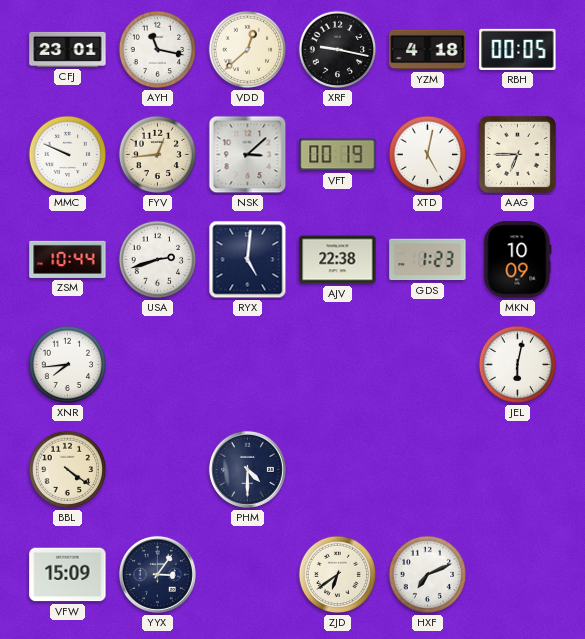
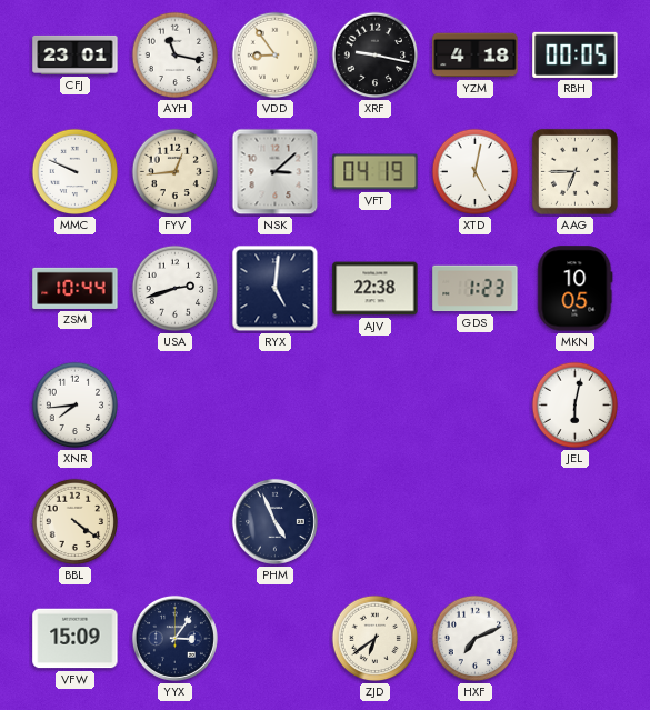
VDD: 12:38 -> 8:54 (276, 56)
VFT: 00:19 -> 04:19 (376, 172)
MKN: 10:09 -> 10:05 (576, 289)
PHM: 4:30 -> 4:56 (274, 521)
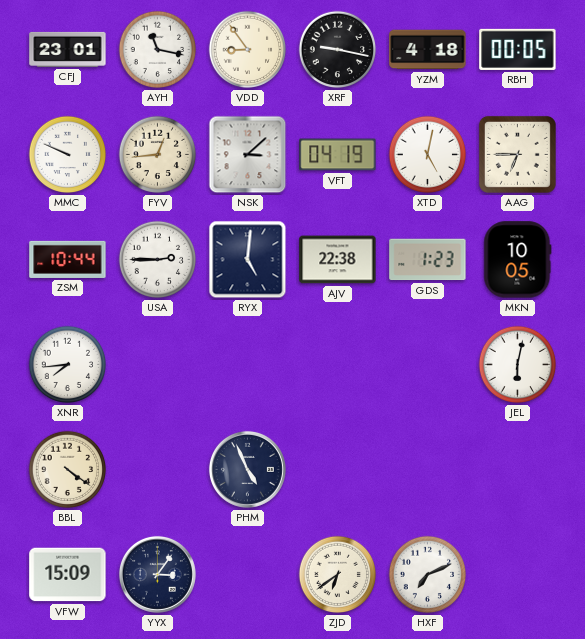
USA: 2:42 -> 2:45 (158, 260)
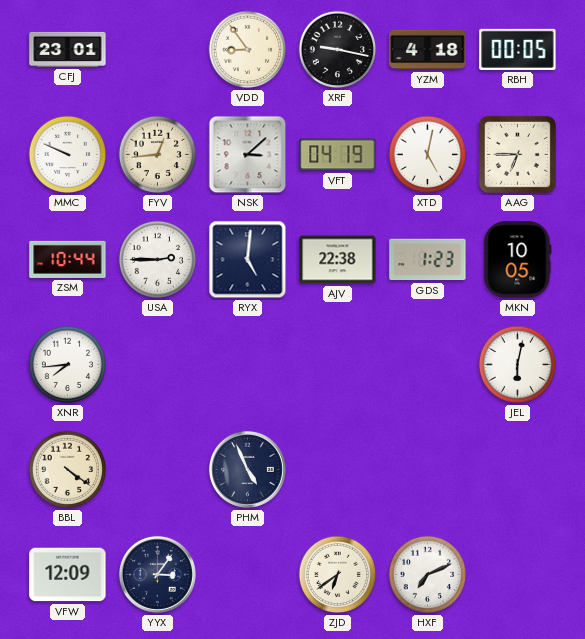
AYH: 11:17 -> none (158, 50)
VFW: 15:09 -> 12:09 (68, 575)
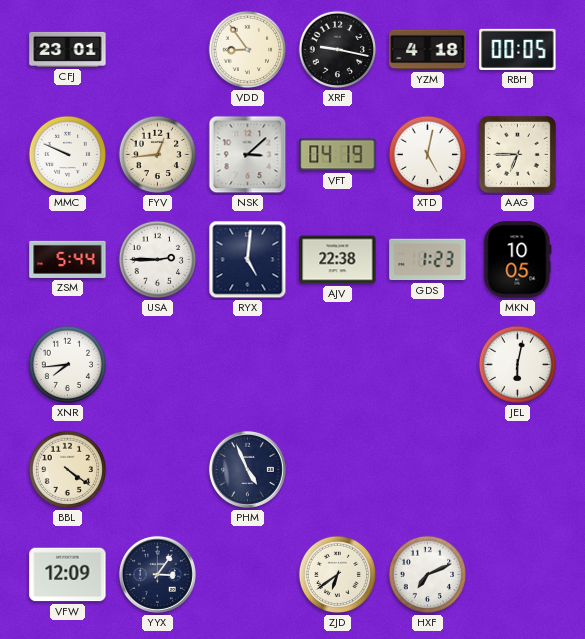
ZSM: 10:44 -> 5:44 (68, 259)
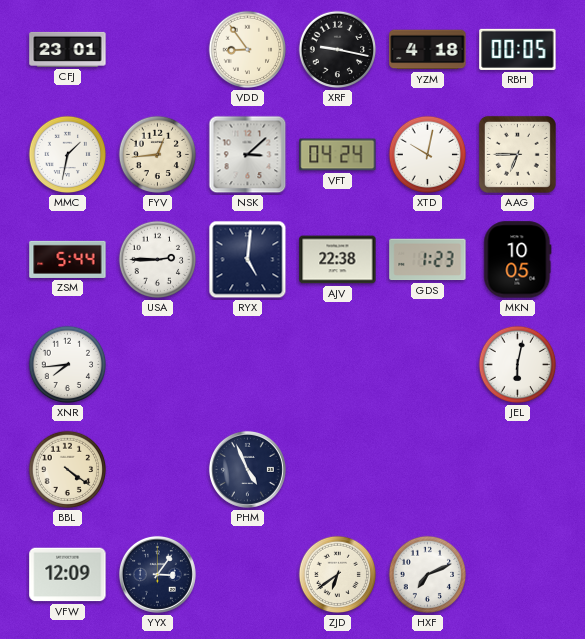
MMC: 9:49 -> 1:32 (68, 155)
VFT: 04:19 -> 04:24 (338, 155)
XTD: 5:02 -> 10:02 (428, 155)
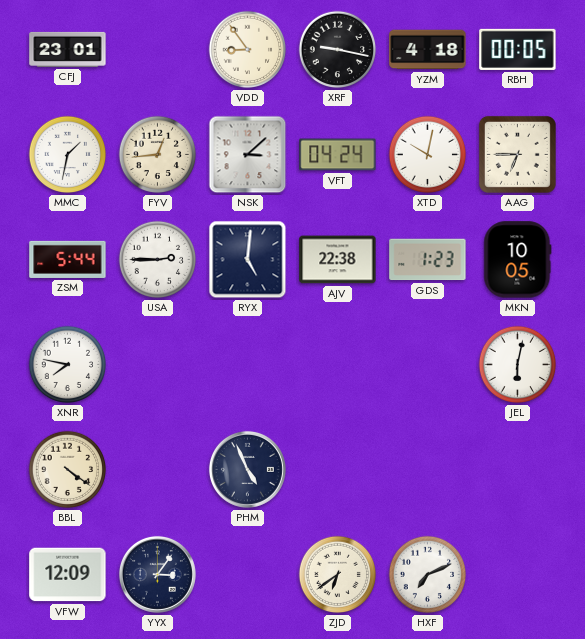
XNR: 7:44 -> 7:47 (68, 365)
